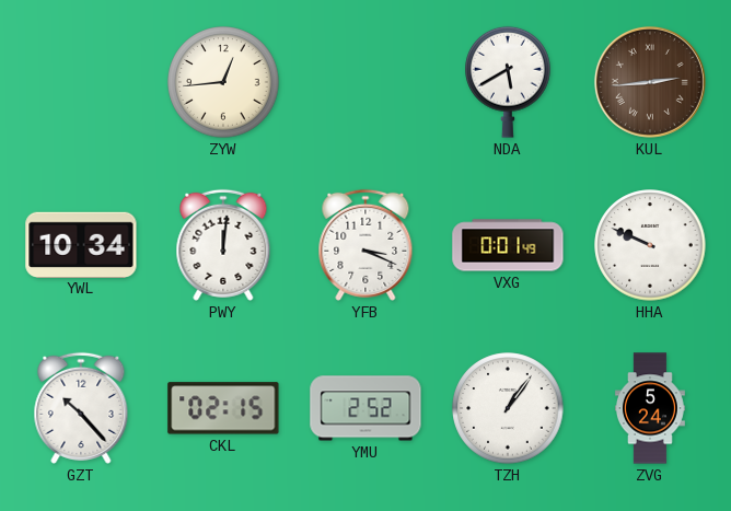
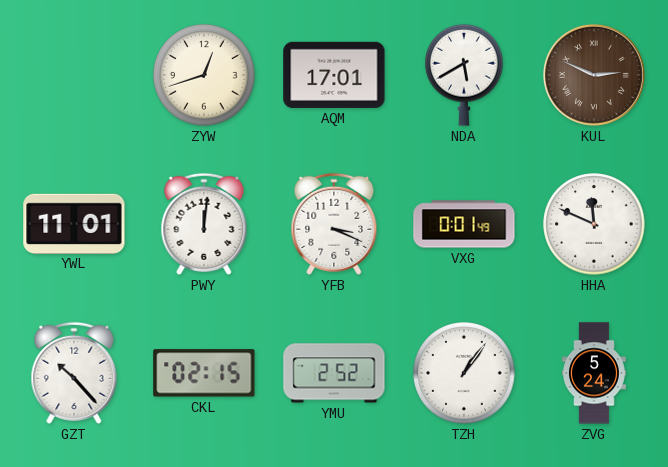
ZYW: 12:44 -> 12:42 (204, 75)
AQM: none -> 17:01 (334, 75)
KUL: 2:44 -> 2:49 (594, 75)
YWL: 10:34 -> 11:01 (74, 223)
HHA: 9:49 -> 11:49 (594, 224)
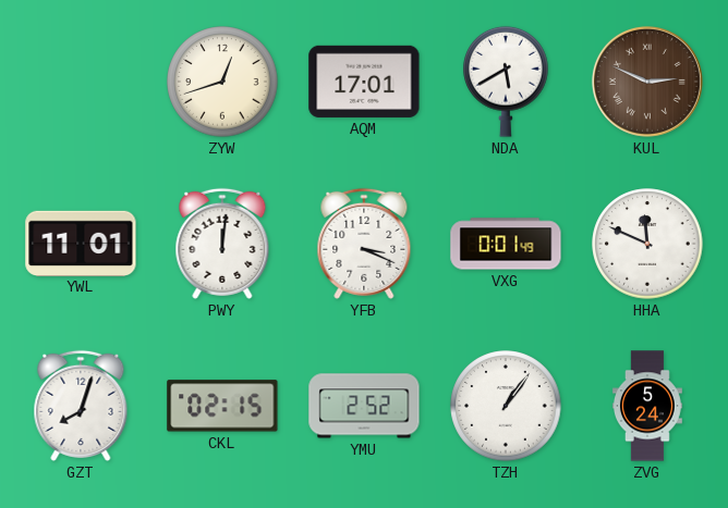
GZT: 10:23 -> 8:03 (81, 406)
